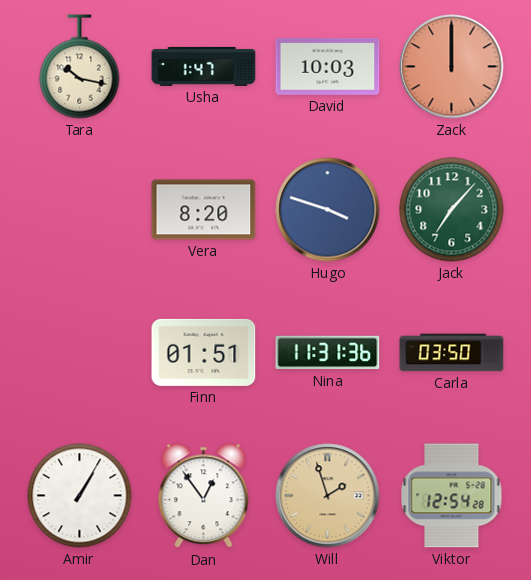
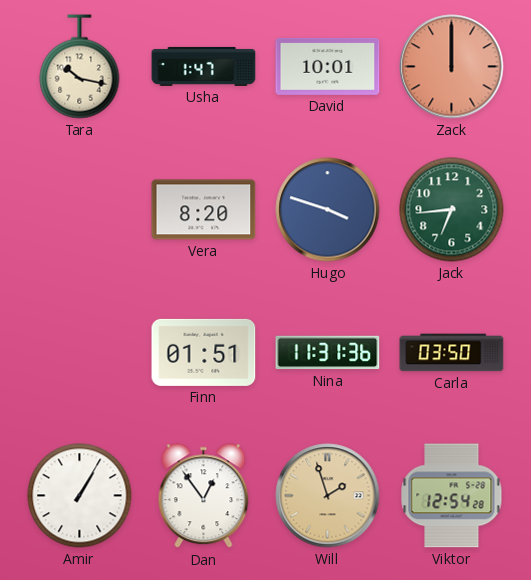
David: 10:03 -> 10:01 (328, 66)
Jack: 7:07 -> 6:44 (452, 210)
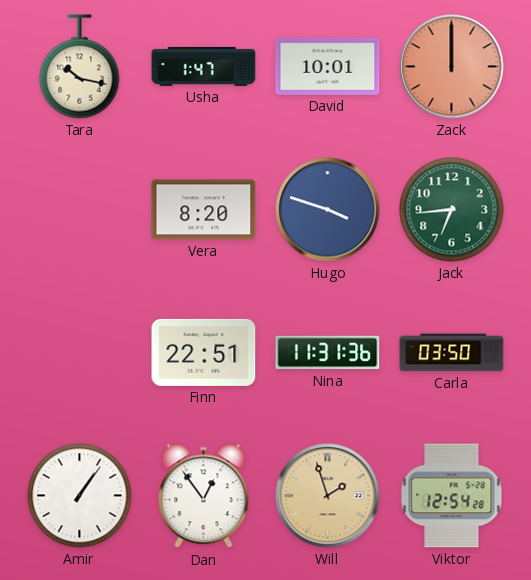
Finn: 01:51 -> 22:51 (204, 352)
Amir: 1:05 -> 1:06 (80, 496)
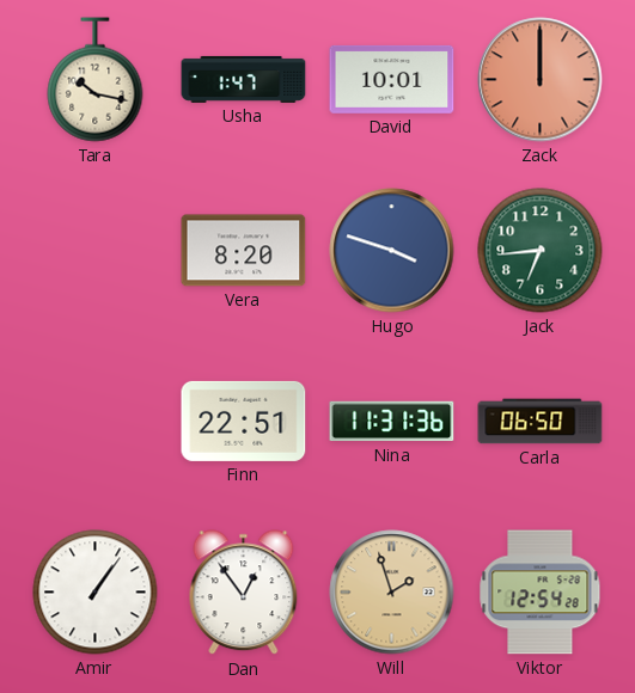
Carla: 03:50 -> 06:50 (541, 422)
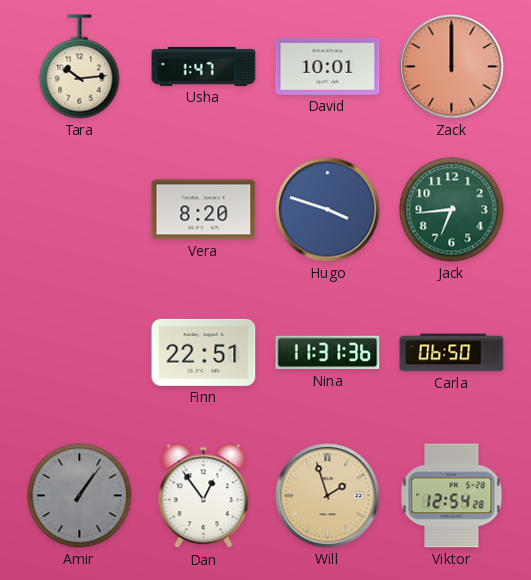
Tara: 10:17 -> 10:14 (80, 67)
Amir dial: white -> grey (80, 496)
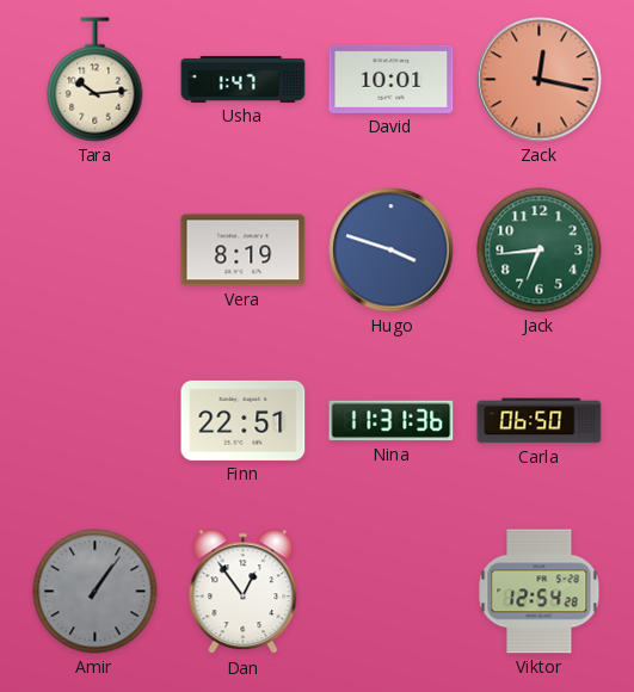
Zack: 12:00 -> 12:17 (540, 80)
Vera: 8:20 -> 8:19 (244, 251)
Will: 1:57 -> none (328, 496)
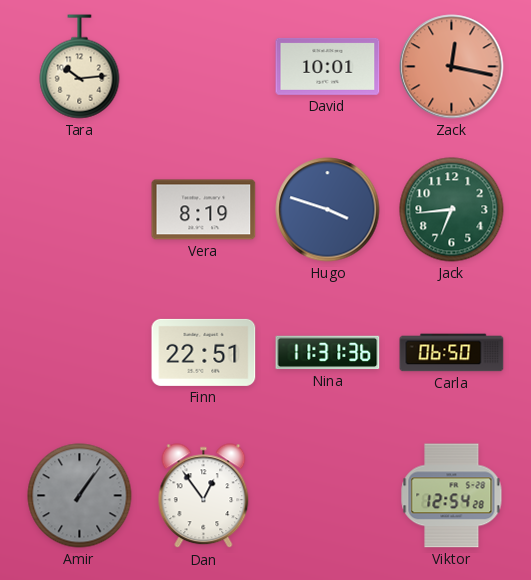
Usha: 1:47 -> none (244, 79)
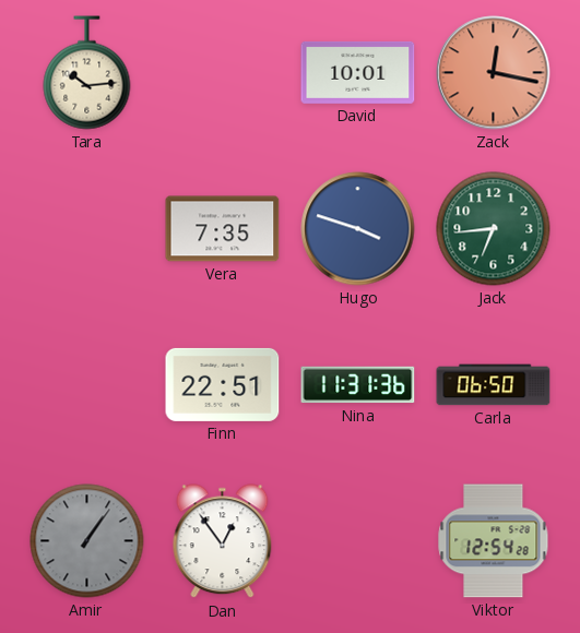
Vera: 8:19 -> 7:35 (223, 229)
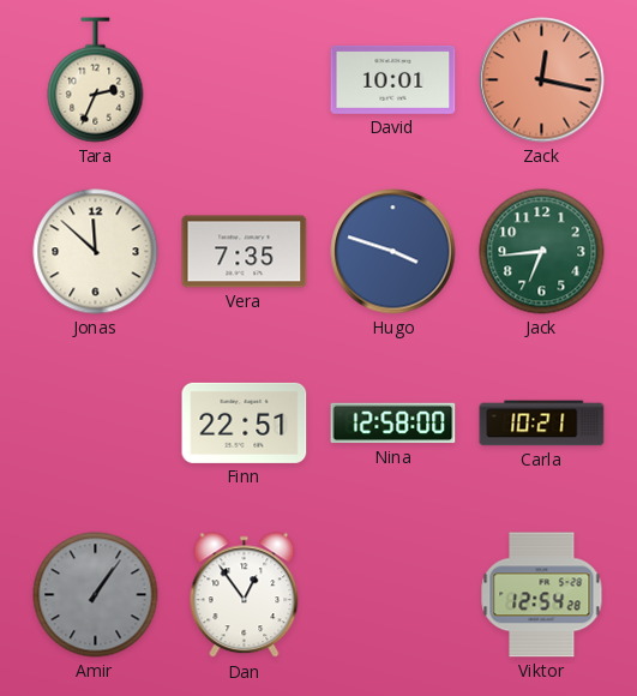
Tara: 10:14 -> 2:34 (96, 80)
Jonas: none -> 11:52 (96, 252)
Nina: 11:31 -> 12:58 (393, 424)
Carla: 06:50 -> 10:21 (542, 424)
